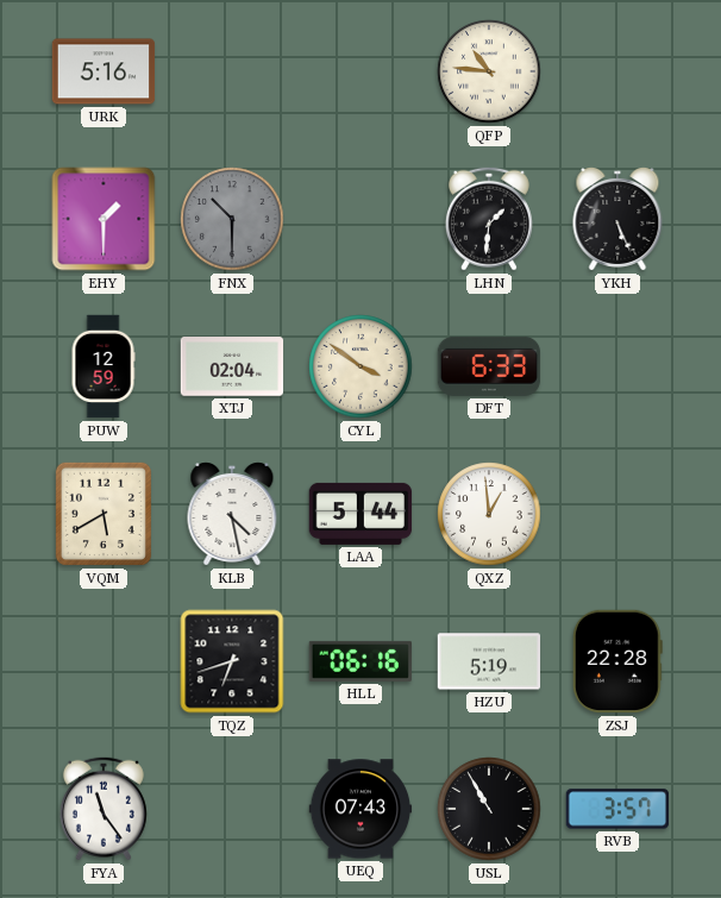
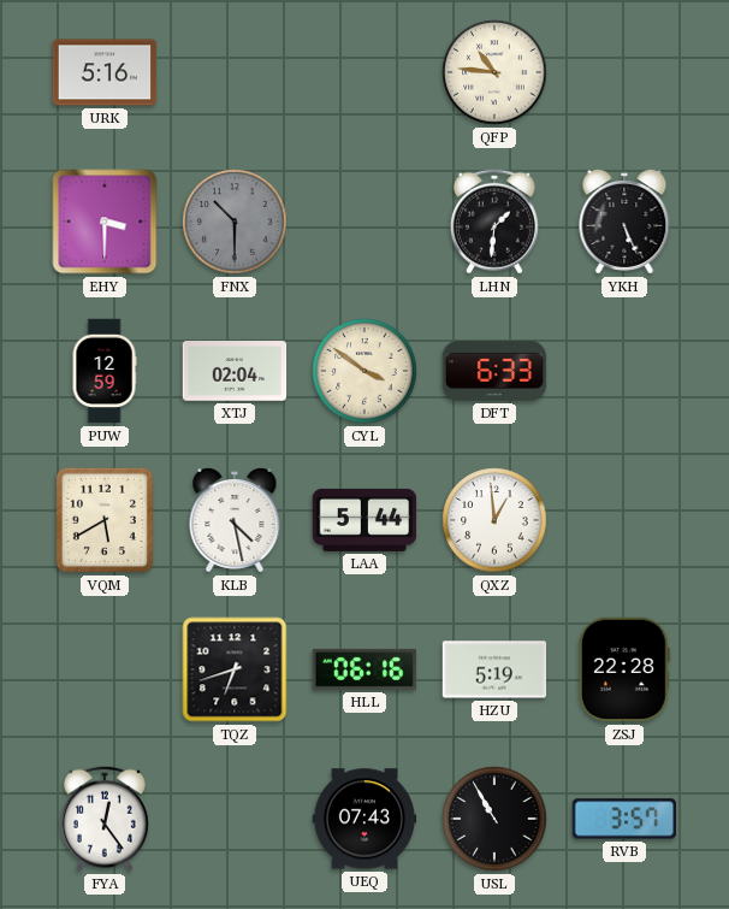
EHY: 1:30 -> 3:30 (105, 222)
FYA: 11:24 -> 12:24 (105, 819)
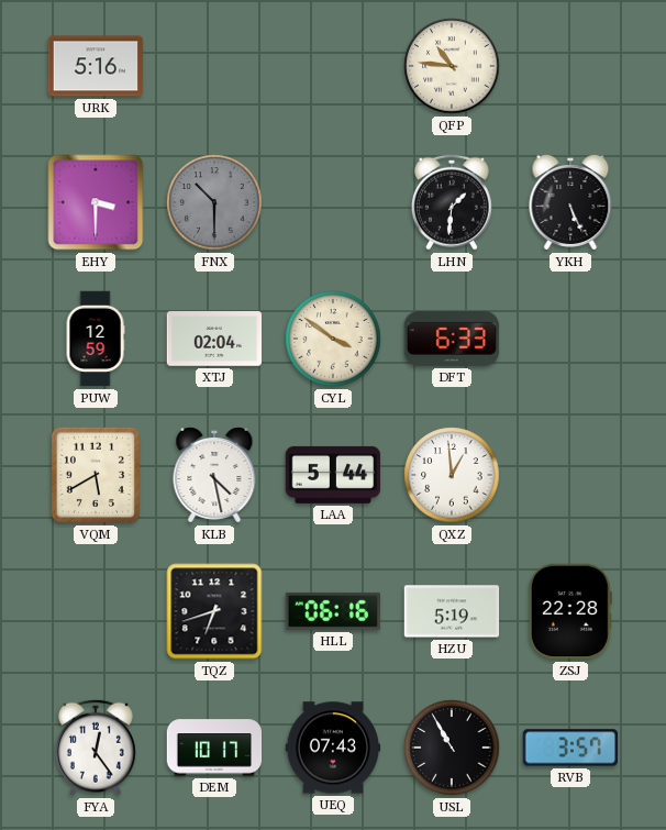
DEM: none -> 10:17 (214, 748)
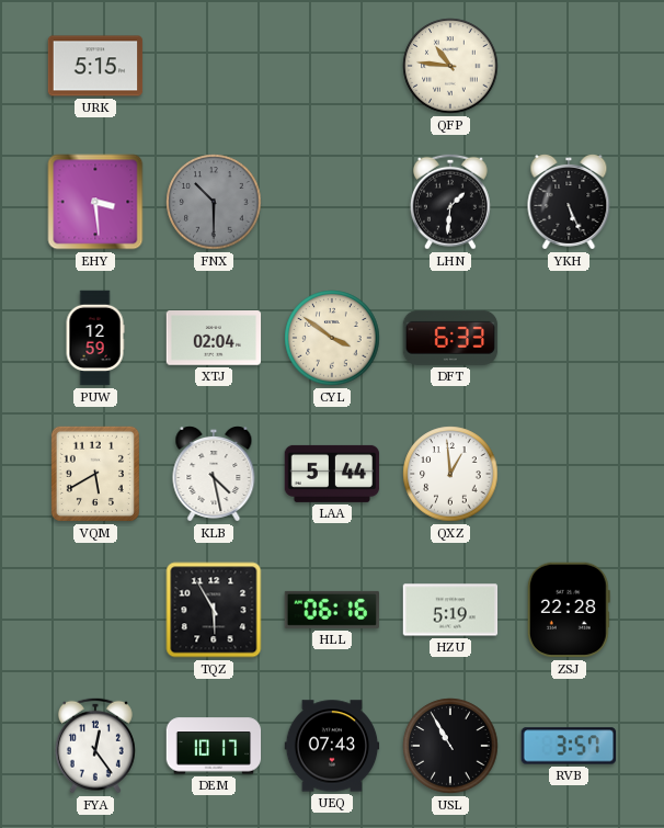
URK: 5:16 -> 5:15 (95, 66)
EHY: 3:30 -> 3:29 (95, 202)
TQZ: 6:42 -> 5:55 (214, 610)
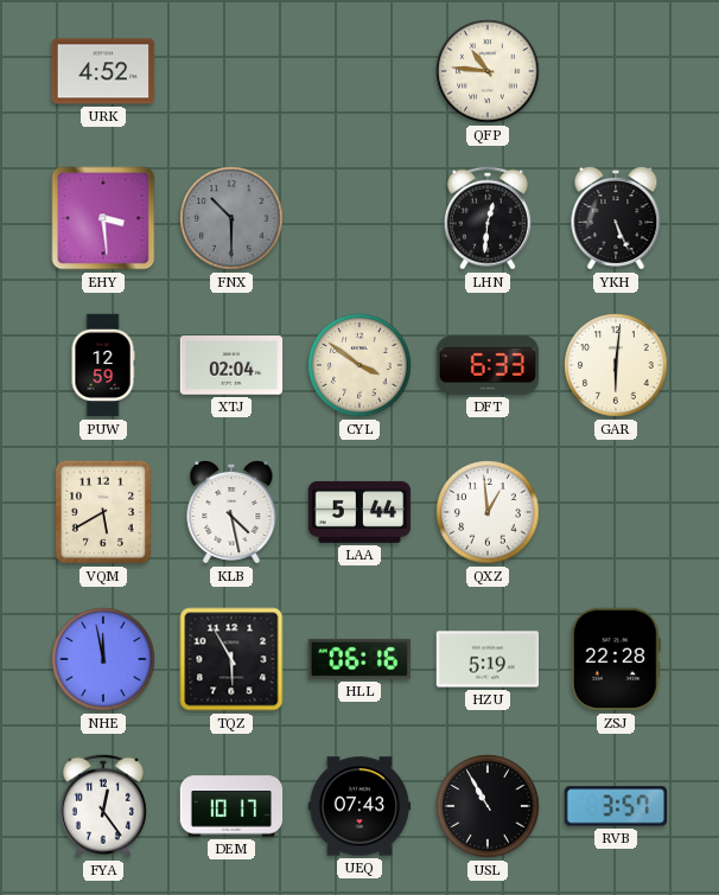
URK: 5:15 -> 4:52 (103, 71)
LHN: 1:31 -> 12:31 (488, 218)
GAR: none -> 6:01 (616, 365)
NHE: none -> 11:58 (103, 659)
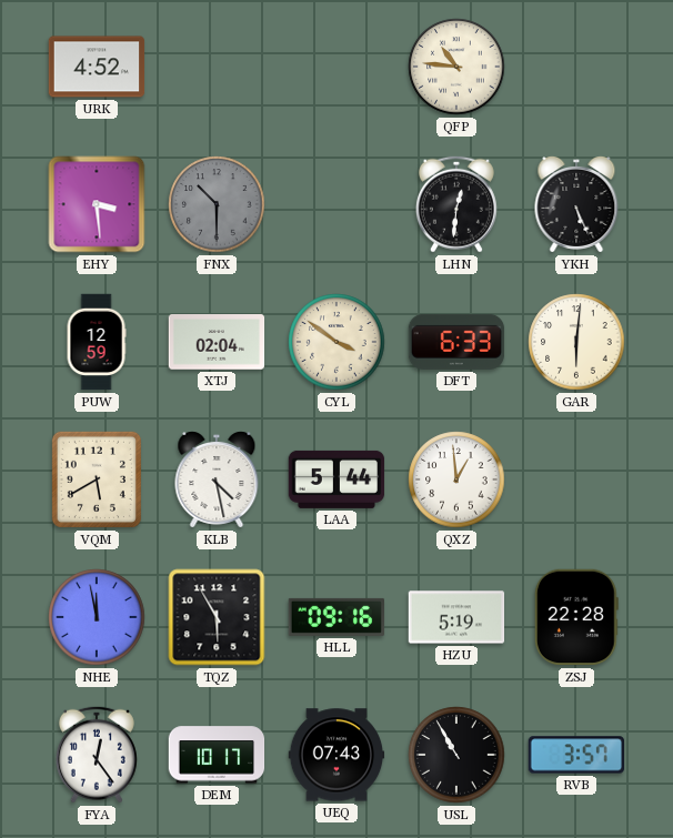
HLL: 06:16 -> 09:16 (335, 617)
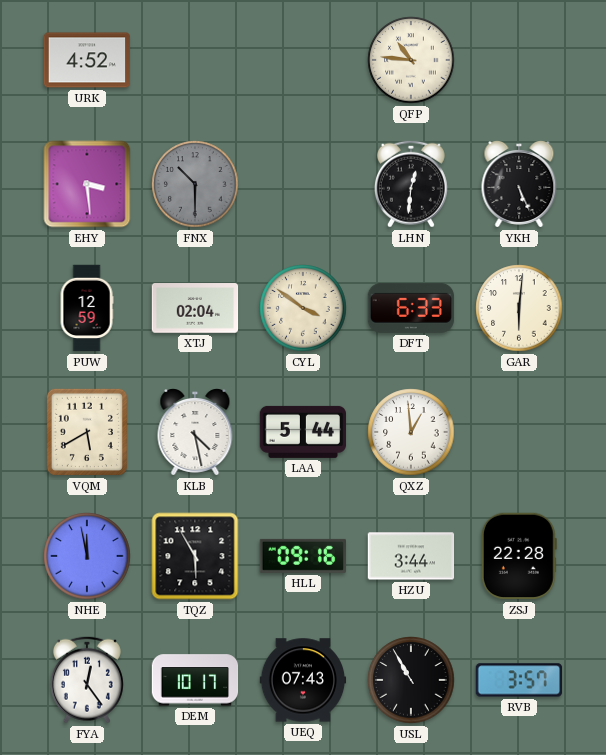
HZU: 5:19 -> 3:44 (411, 556)
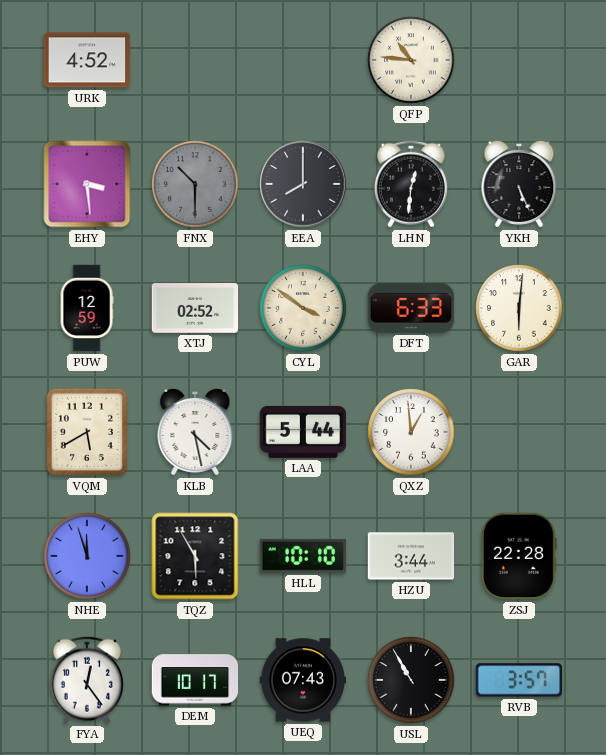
EEA: none -> 8:00 (303, 184)
XTJ: 02:04 -> 02:52 (195, 308)
NHE: 11:58 -> 11:57 (87, 556)
HLL: 09:16 -> 10:10 (302, 556)
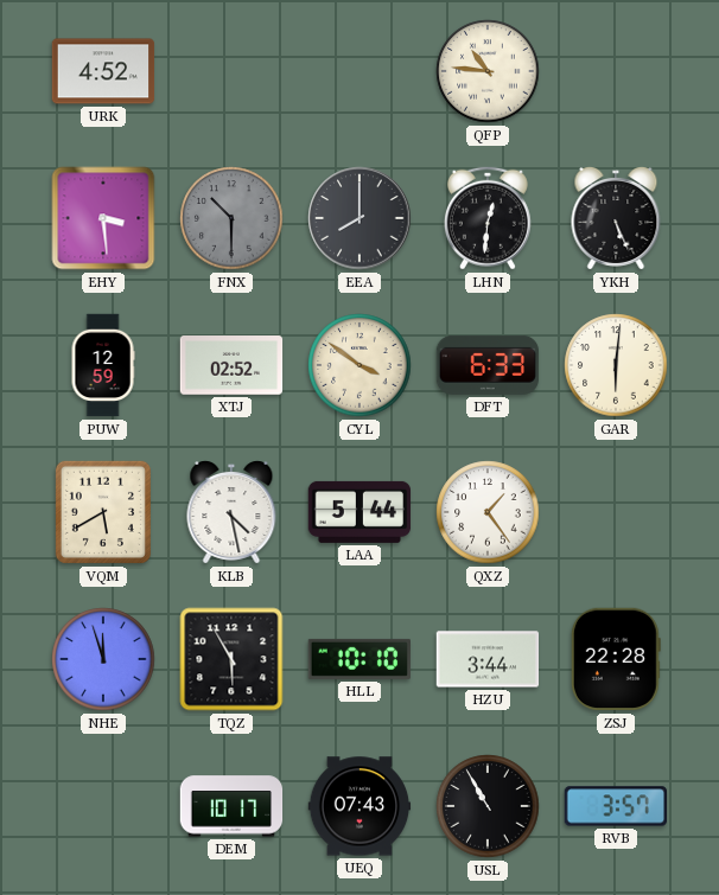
QXZ: 12:59 -> 1:24 (488, 512)
FYA: 12:24 -> none (87, 680)
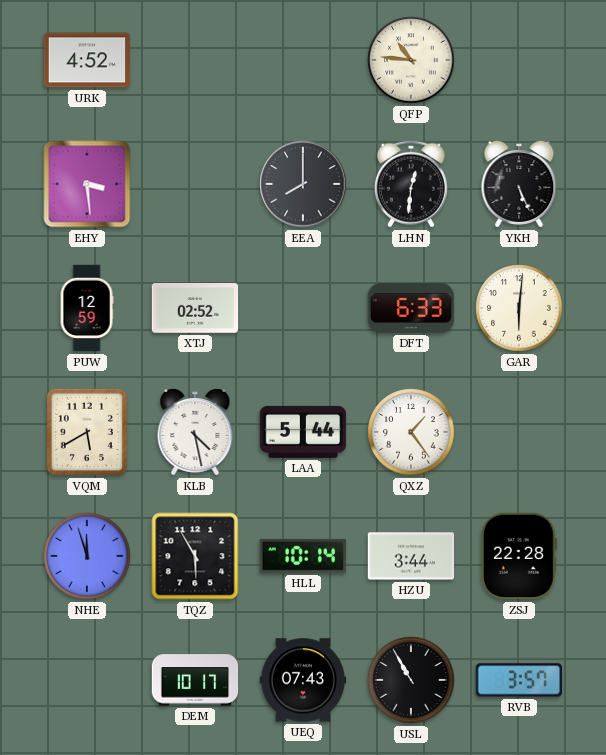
FNX: 10:30 -> none (231, 218)
CYL: 3:51 -> none (359, 365)
HLL: 10:10 -> 10:14 (302, 556)
